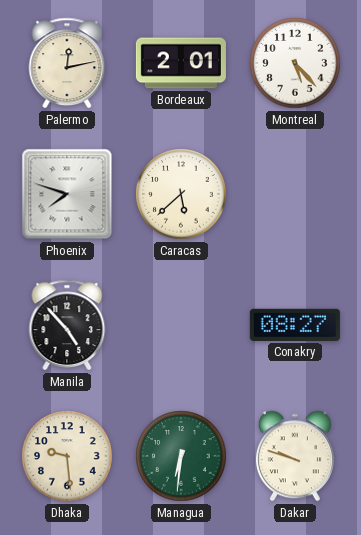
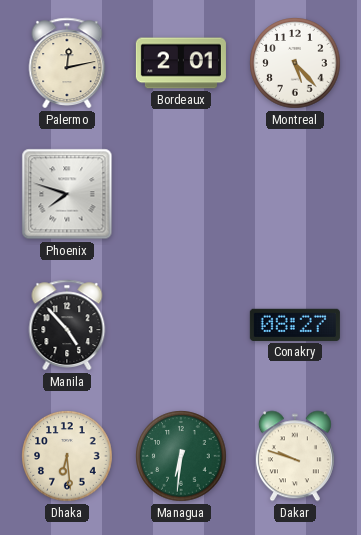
Caracas: 5:38 -> none (181, 194)
Dhaka: 9:29 -> 6:29 (67, 456)
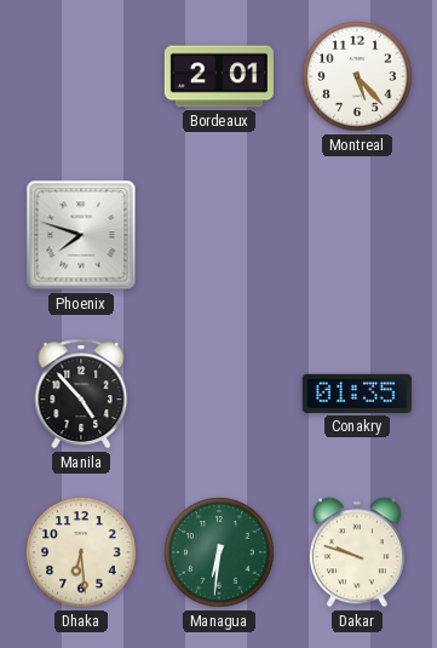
Palermo: 12:13 -> none (67, 63)
Conakry: 08:27 -> 01:35 (357, 394)
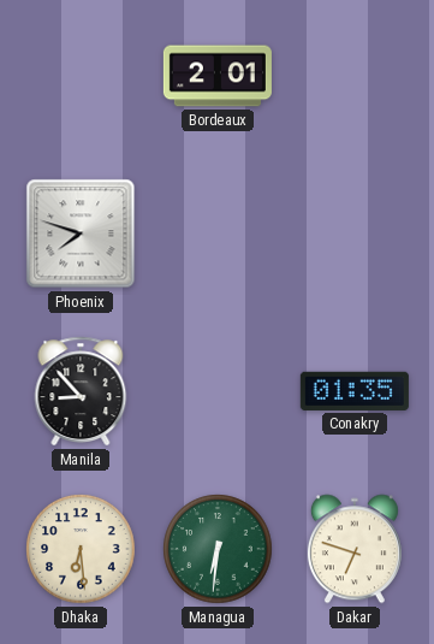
Montreal: 5:23 -> none (357, 76)
Manila: 4:53 -> 8:53 (81, 391)
Dakar: 9:48 -> 6:48 (355, 549)
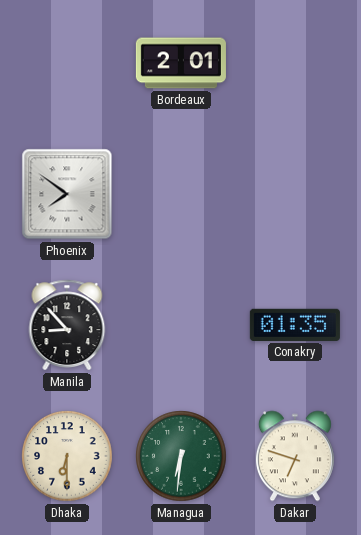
Phoenix: 7:48 -> 7:51 (67, 194)
Dhaka: 6:29 -> 6:30 (67, 456)
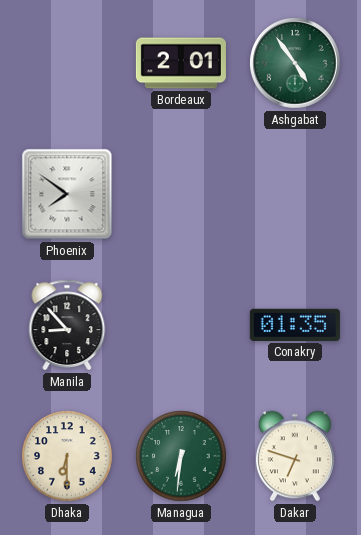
Ashgabat: none -> 4:54 (295, 63)
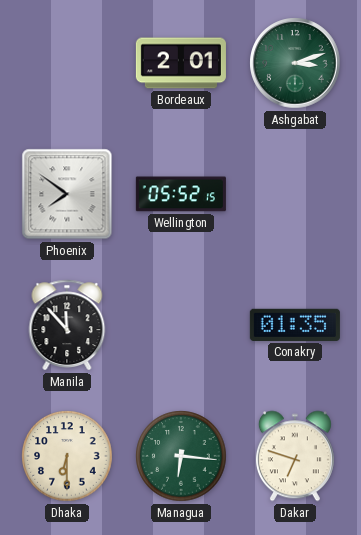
Ashgabat: 4:54 -> 3:12 (295, 63)
Wellington: none -> 05:52 (181, 194)
Manila: 8:53 -> 11:53 (67, 325)
Managua: 6:31 -> 6:16 (181, 456)
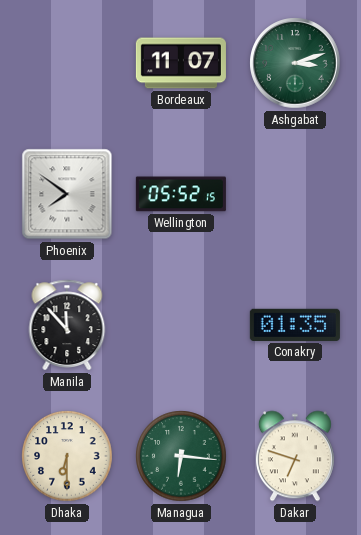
Bordeaux: 2:01 -> 11:07 (181, 63)
